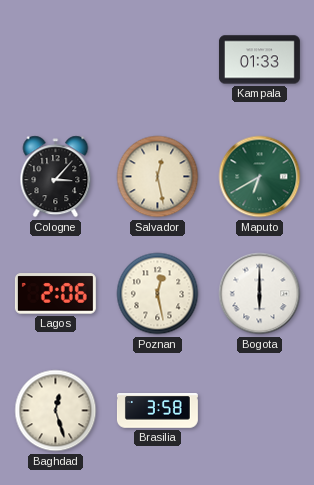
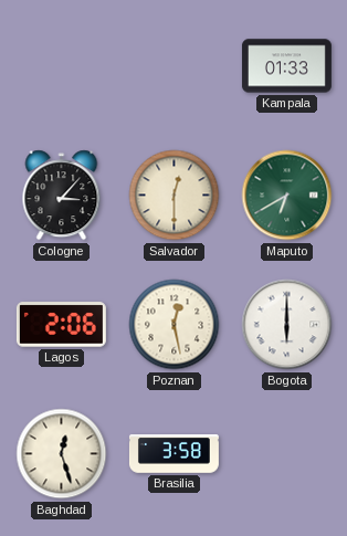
Salvador: 12:28 -> 12:30 (175, 196)
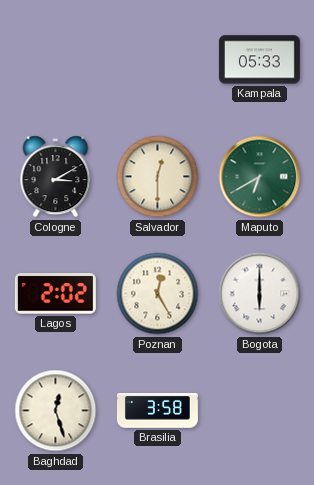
Kampala: 01:33 -> 05:33 (259, 60)
Cologne: 3:07 -> 3:10 (56, 177)
Lagos: 2:06 -> 2:02 (55, 294)
Poznan: 12:28 -> 12:25 (158, 294)
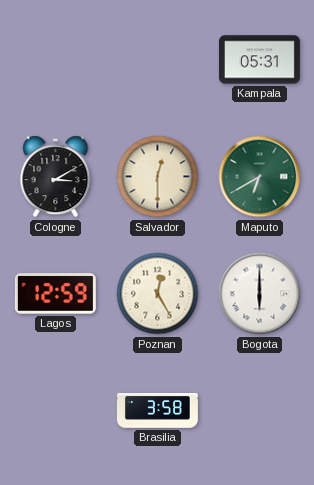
Kampala: 05:33 -> 05:31 (259, 60)
Lagos: 2:02 -> 12:59 (55, 294)
Baghdad: 12:27 -> none (56, 411)
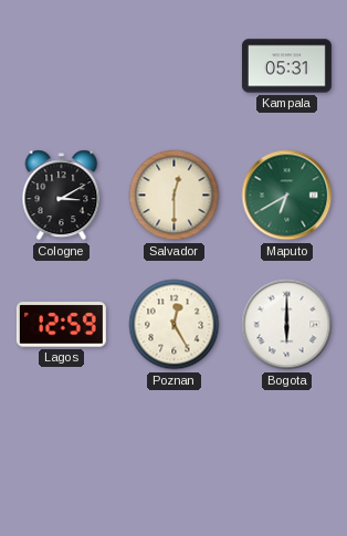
Brasilia: 3:58 -> none (157, 411)
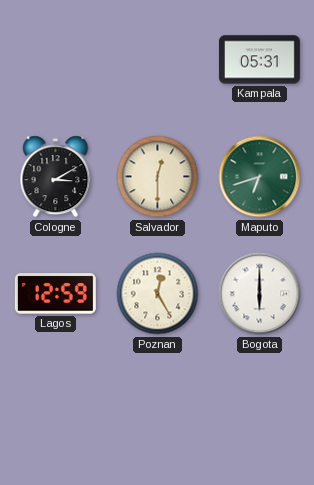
Maputo: 6:40 -> 6:42 (260, 177)
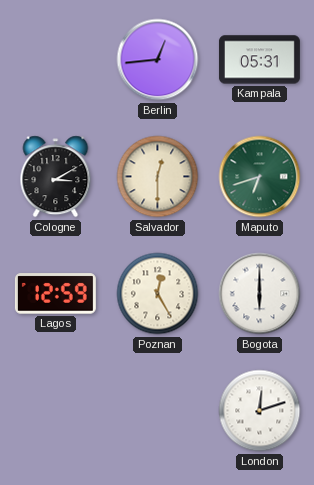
Berlin: none -> 12:44 (158, 60)
London: none -> 12:12 (260, 411)
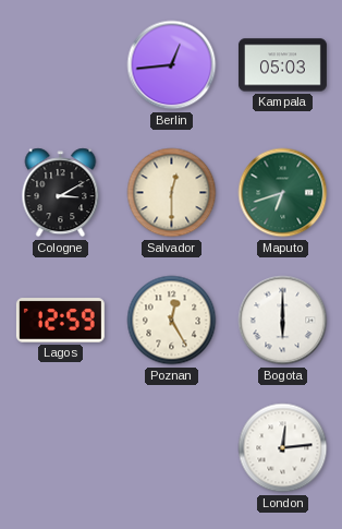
Kampala: 05:31 -> 05:03 (282, 65)
London: 12:12 -> 12:14 (283, 448)
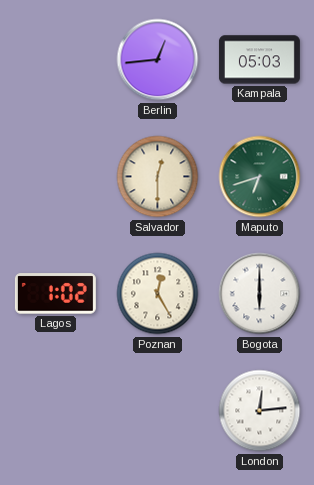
Cologne: 3:10 -> none (61, 193)
Lagos: 12:59 -> 1:02 (55, 294)
